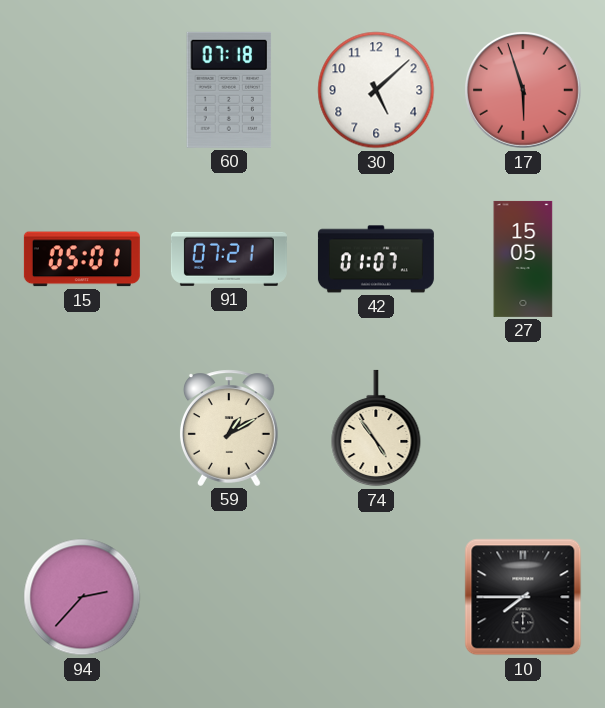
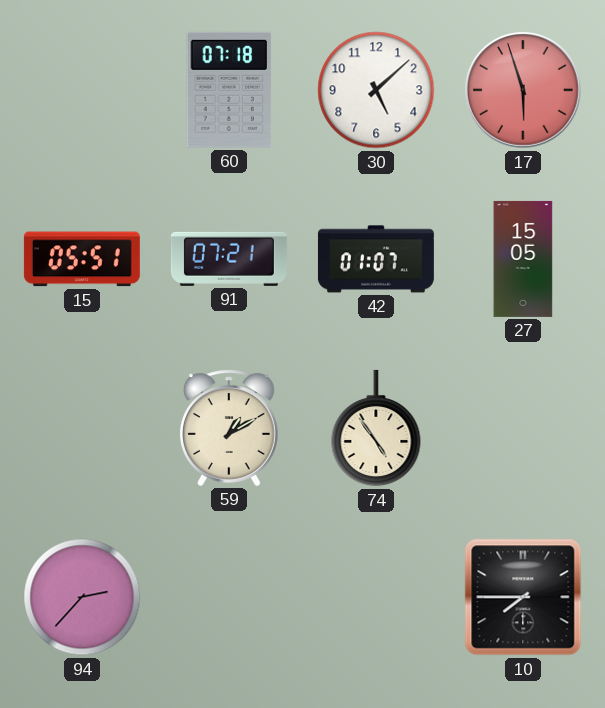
15: 05:01 -> 05:51 (82, 259)
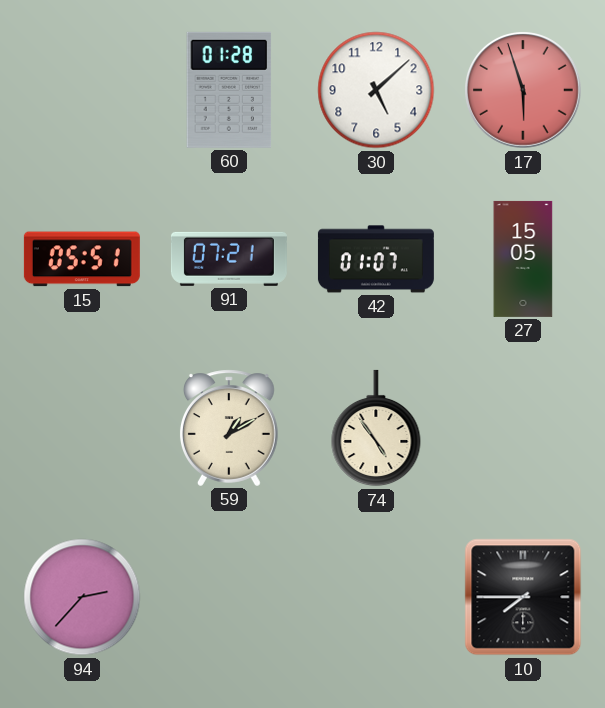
60: 07:18 -> 01:28 (229, 90)
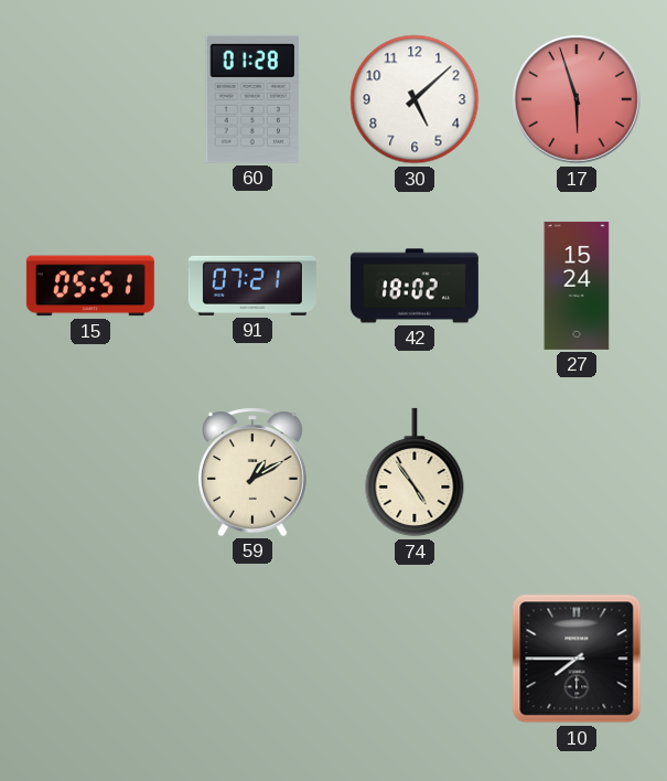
42: 01:07 -> 18:02 (415, 286)
27: 15:05 -> 15:24 (577, 286)
94: 2:37 -> none (82, 597)
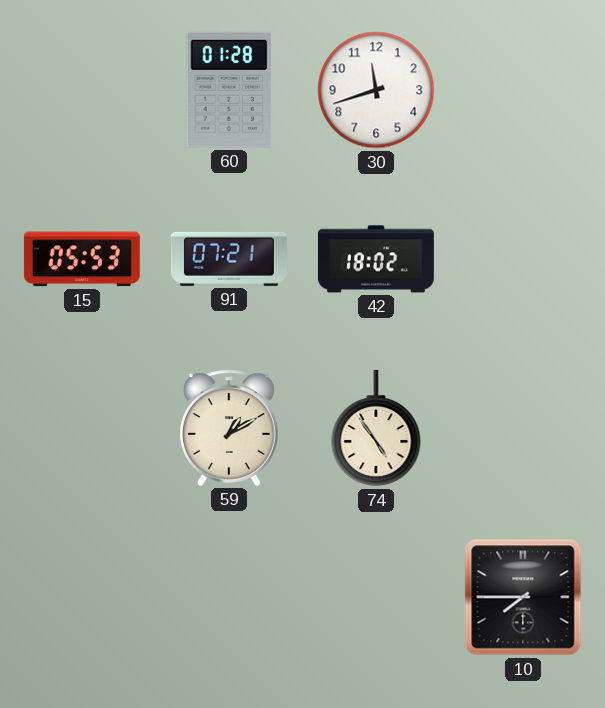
30: 5:08 -> 11:42 (376, 90)
17: 5:57 -> none (578, 100)
15: 05:51 -> 05:53 (82, 259)
27: 15:24 -> none (577, 286)
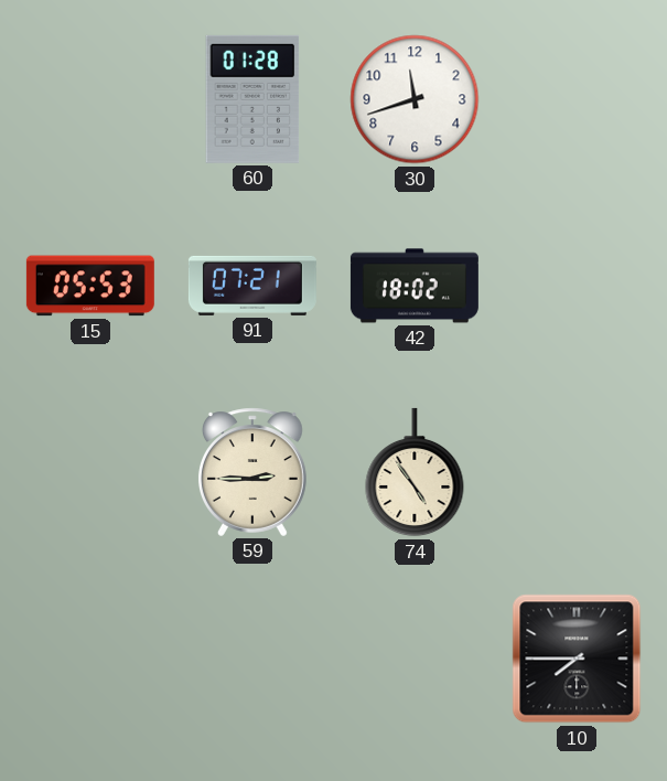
59: 1:10 -> 2:45 (252, 472)
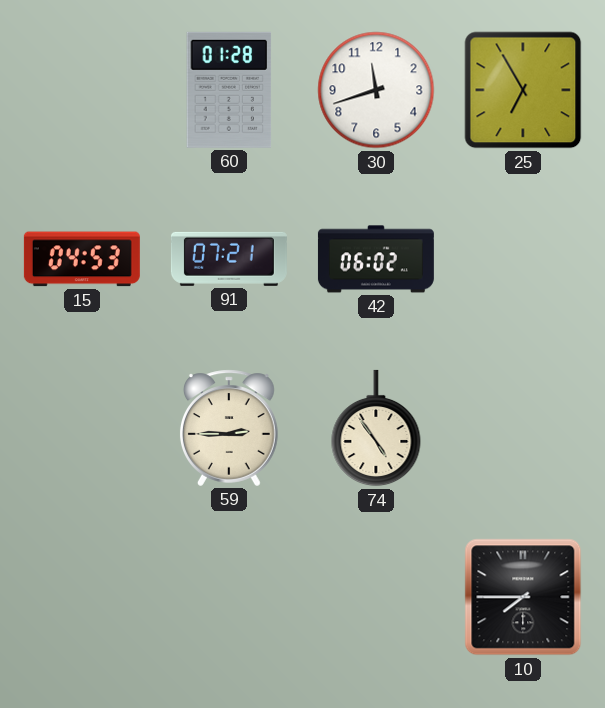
25: none -> 6:55 (523, 90)
15: 05:53 -> 04:53 (82, 259)
42: 18:02 -> 06:02 (376, 259)
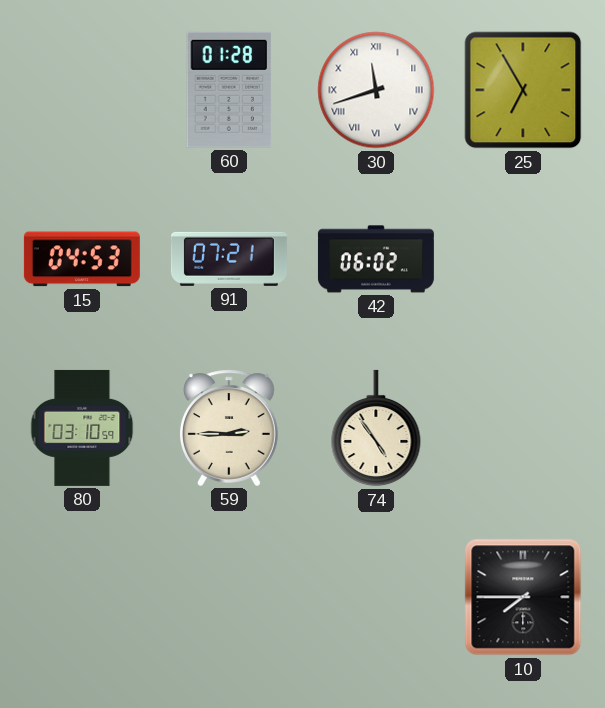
30 numerals: Arabic -> Roman (376, 90)
80: none -> 03:10 (82, 428)
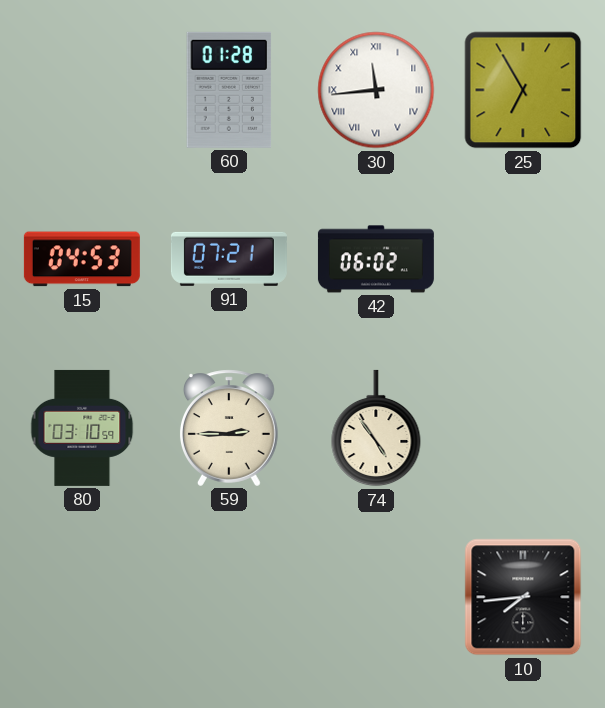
30: 11:42 -> 11:44 (376, 90)
10: 7:45 -> 7:44 (523, 597)
